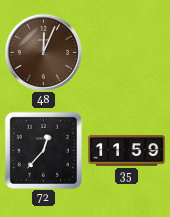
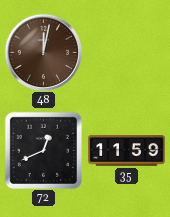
48: 12:04 -> 12:02 (43, 52)
72: 12:37 -> 12:41 (43, 150)
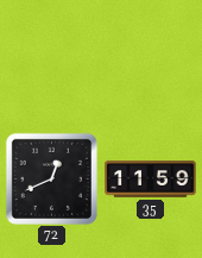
48: 12:02 -> none (43, 52)
